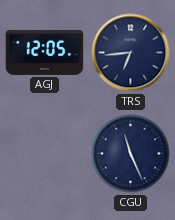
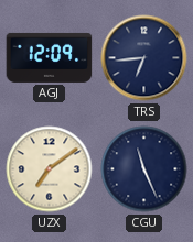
AGJ: 12:05 -> 12:09 (50, 57)
UZX: none -> 7:09 (50, 169)
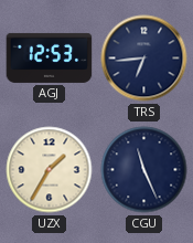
AGJ: 12:09 -> 12:53 (50, 57)
UZX: 7:09 -> 1:35 (50, 170)
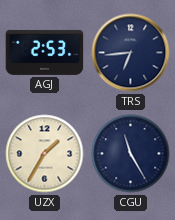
AGJ: 12:53 -> 2:53 (45, 52)
CGU: 11:26 -> 11:25 (131, 154)
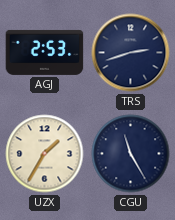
TRS: 6:44 -> 2:42 (131, 53)
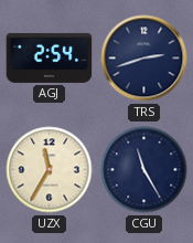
AGJ: 2:53 -> 2:54 (50, 57)
UZX: 1:35 -> 11:35 (50, 170)
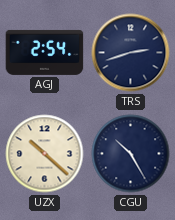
UZX: 11:35 -> 10:22 (45, 154)
CGU: 11:25 -> 10:25 (131, 154)
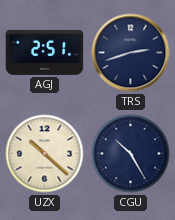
AGJ: 2:54 -> 2:51 (45, 52)
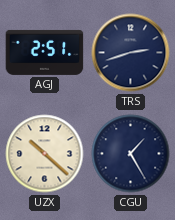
CGU: 10:25 -> 1:25 (131, 154)
